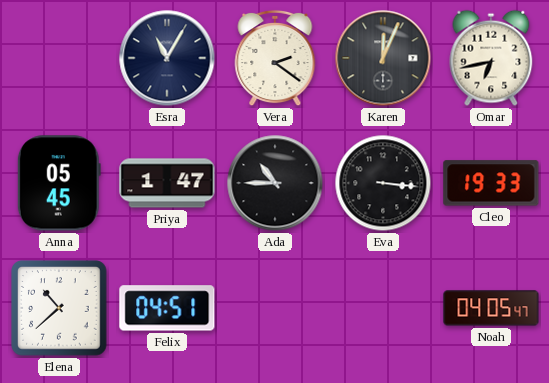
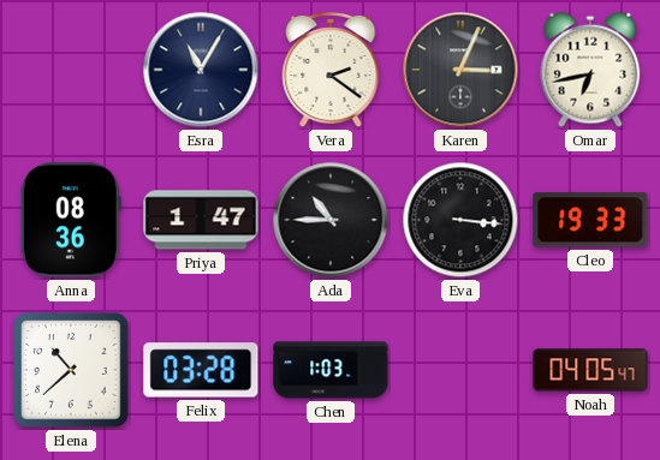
Karen: 12:04 -> 3:04 (460, 70)
Anna: 05:45 -> 08:36 (71, 220)
Felix: 04:51 -> 03:28 (201, 370)
Chen: none -> 1:03 (331, 370)
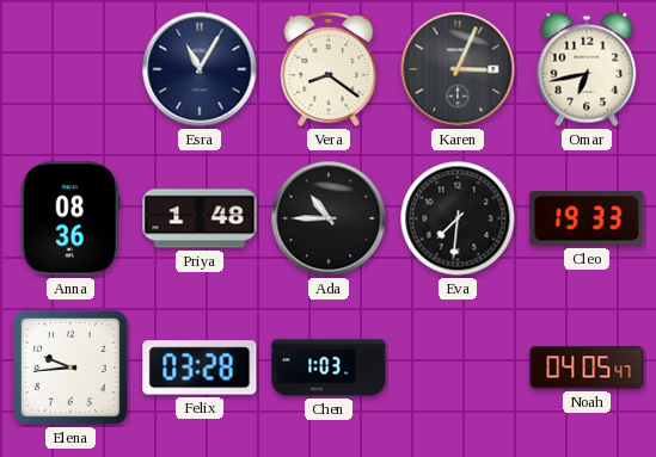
Vera: 2:21 -> 8:21 (329, 69)
Priya: 1:47 -> 1:48 (200, 218)
Eva: 3:16 -> 7:31 (458, 218)
Elena: 10:38 -> 9:44 (70, 368)
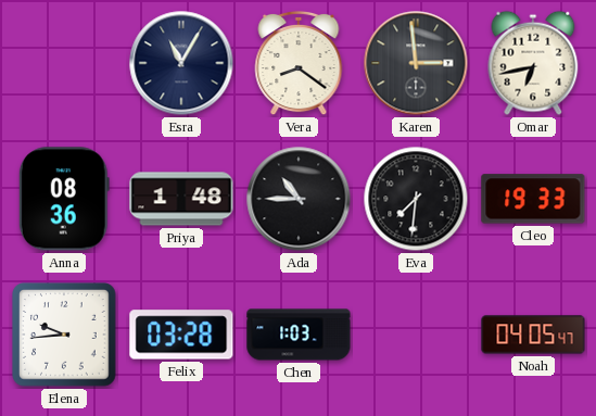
Karen: 3:04 -> 2:59 (416, 63)
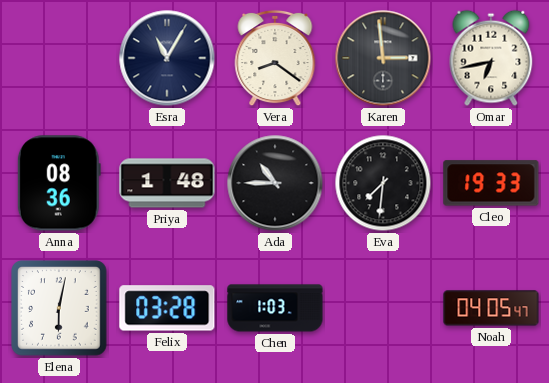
Elena: 9:44 -> 6:02 (59, 308)
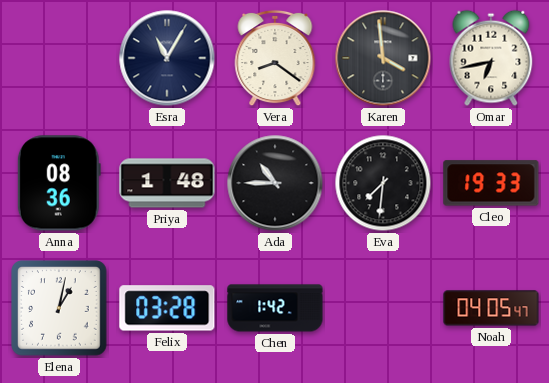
Karen: 2:59 -> 3:59 (383, 58)
Elena: 6:02 -> 1:02 (59, 308)
Chen: 1:03 -> 1:42 (275, 308)
